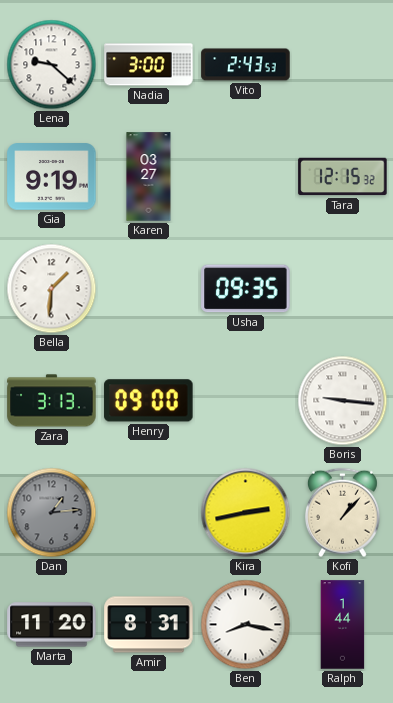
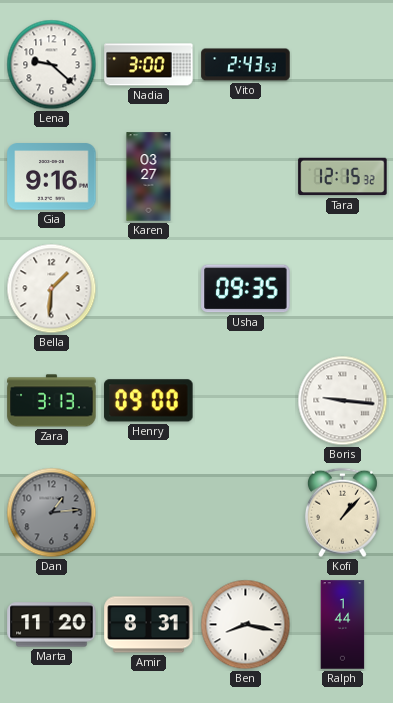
Gia: 9:19 -> 9:16 (52, 177)
Kira: 2:43 -> none (246, 513)
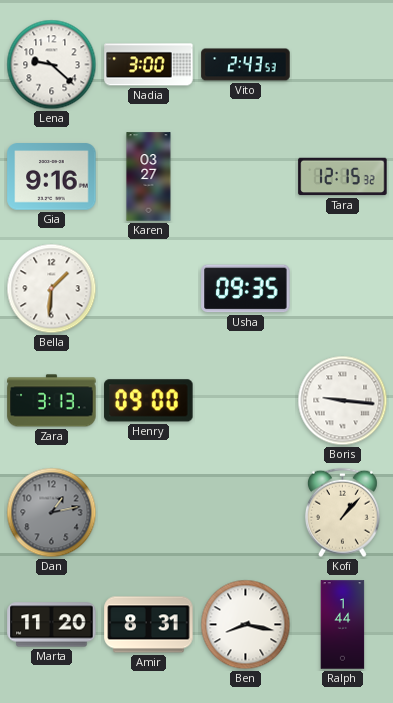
Dan: 1:14 -> 1:13 (52, 513)
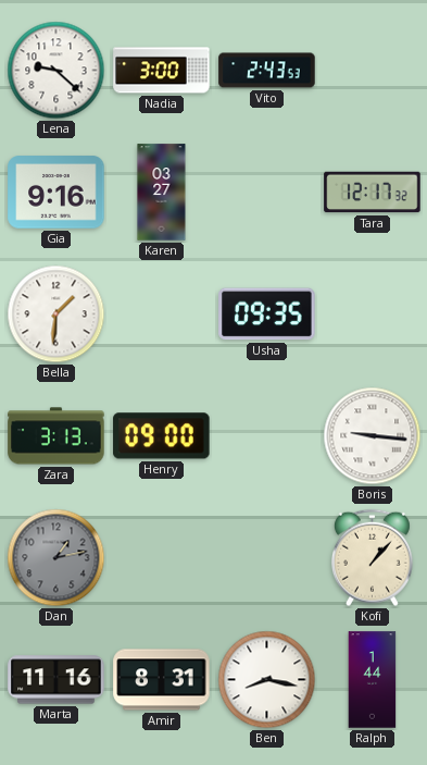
Tara: 12:15 -> 12:17 (373, 193)
Marta: 11:20 -> 11:16 (56, 680)
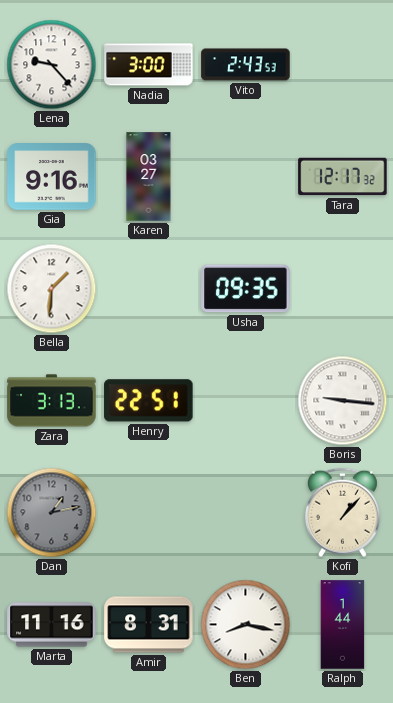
Lena: 9:22 -> 9:23 (52, 65)
Henry: 09:00 -> 22:51 (149, 401)
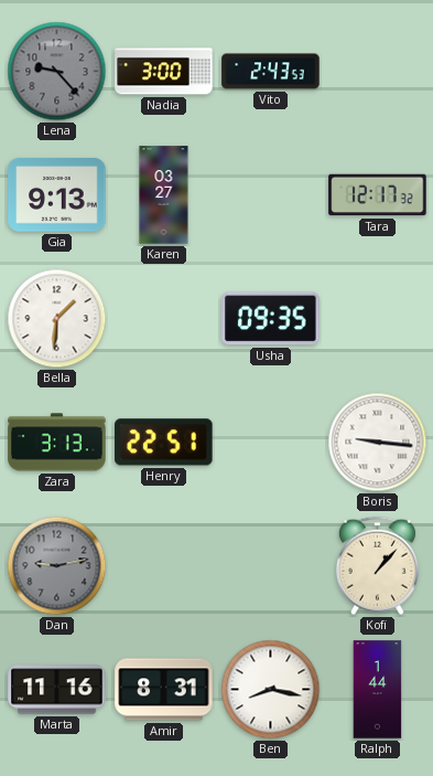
Lena dial: white -> grey (57, 72)
Gia: 9:16 -> 9:13 (57, 195)
Dan: 1:13 -> 9:13 (57, 566)
